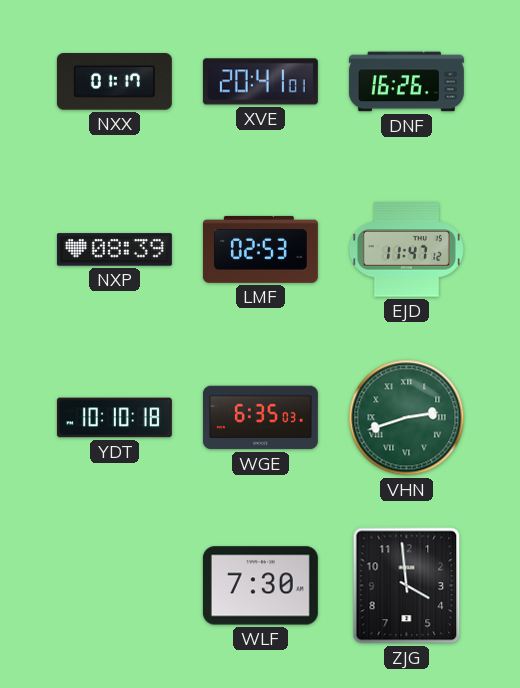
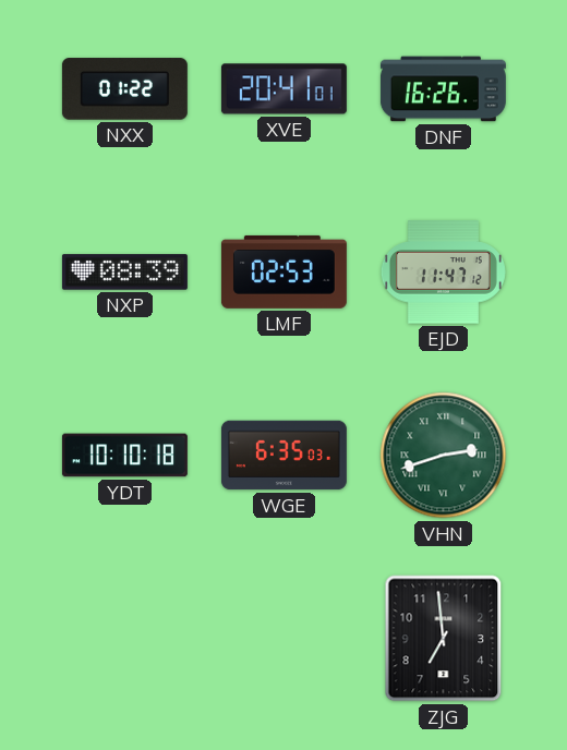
NXX: 01:17 -> 01:22 (124, 89)
WLF: 7:30 -> none (260, 586)
ZJG: 3:59 -> 6:59 (444, 639)
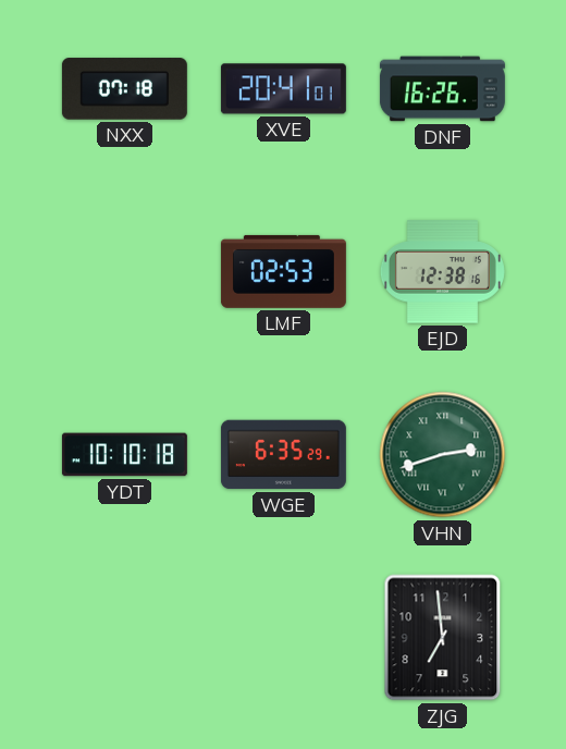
NXX: 01:22 -> 07:18 (124, 89)
NXP: 08:39 -> none (124, 273)
EJD: 11:47 -> 12:38 (442, 272)
WGE: 6:35:03 -> 6:35:29 (283, 455)
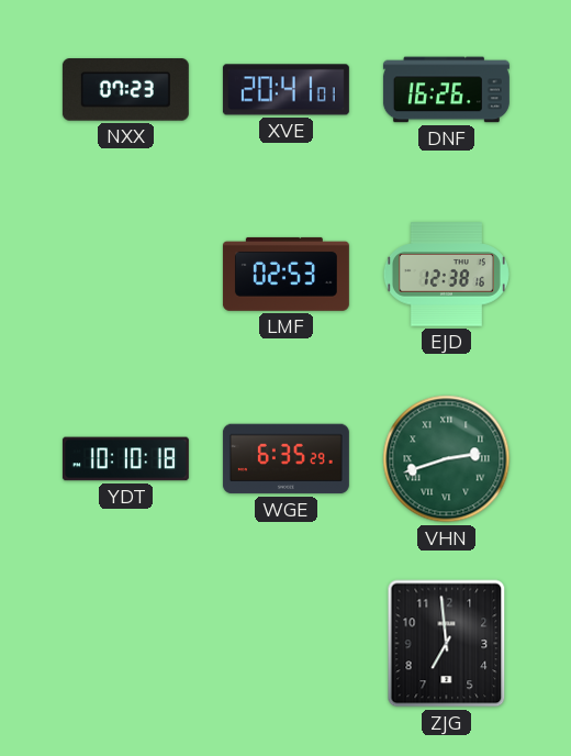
NXX: 07:18 -> 07:23 (125, 90)
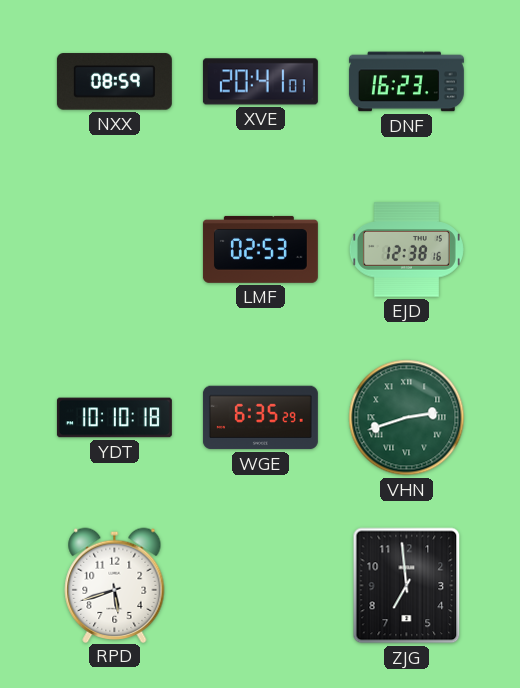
NXX: 07:23 -> 08:59 (114, 82)
DNF: 16:26 -> 16:23 (406, 82)
RPD: none -> 5:42 (115, 585)
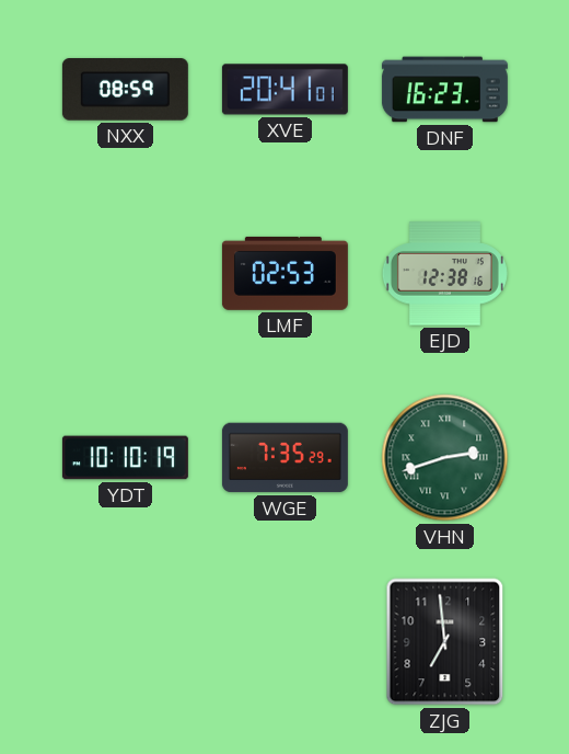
YDT: 10:10:18 -> 10:10:19 (125, 458)
WGE: 6:35 -> 7:35 (284, 458)
RPD: 5:42 -> none (115, 585)
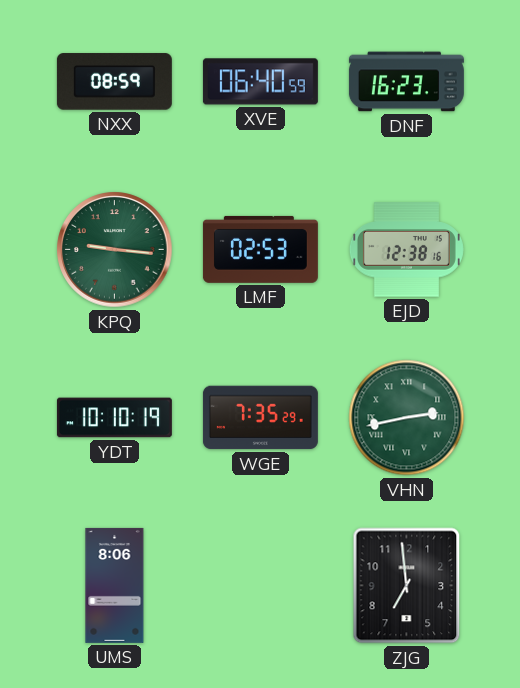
XVE: 20:41 -> 06:40 (260, 82)
KPQ: none -> 9:16 (115, 250)
VHN: 2:42 -> 2:43 (407, 418)
UMS: none -> 8:06 (115, 585)
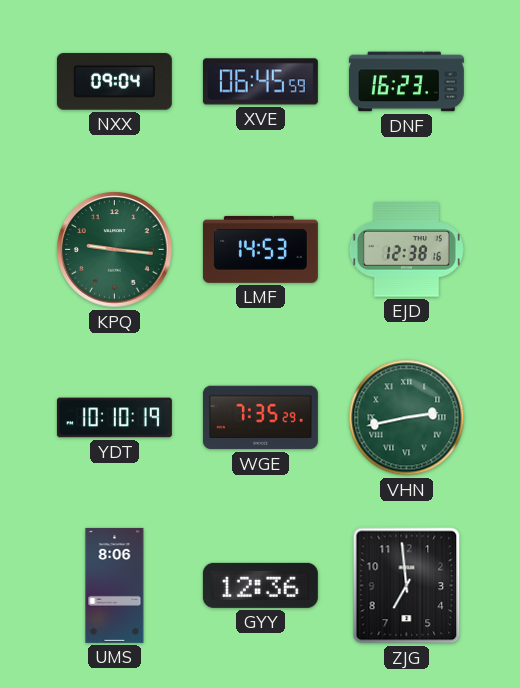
NXX: 08:59 -> 09:04 (114, 82)
XVE: 06:40 -> 06:45 (260, 82)
LMF: 02:53 -> 14:53 (260, 249)
GYY: none -> 12:36 (260, 585)
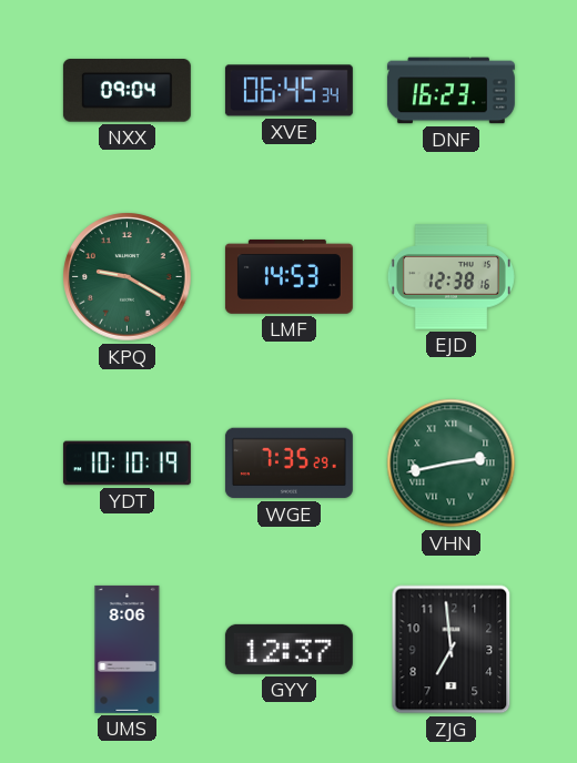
XVE: 06:45:59 -> 06:45:34 (288, 91)
KPQ: 9:16 -> 9:20 (128, 277)
GYY: 12:36 -> 12:37 (288, 649)
